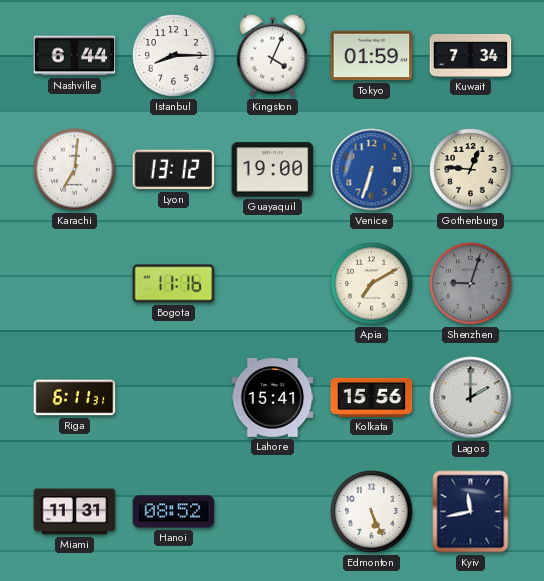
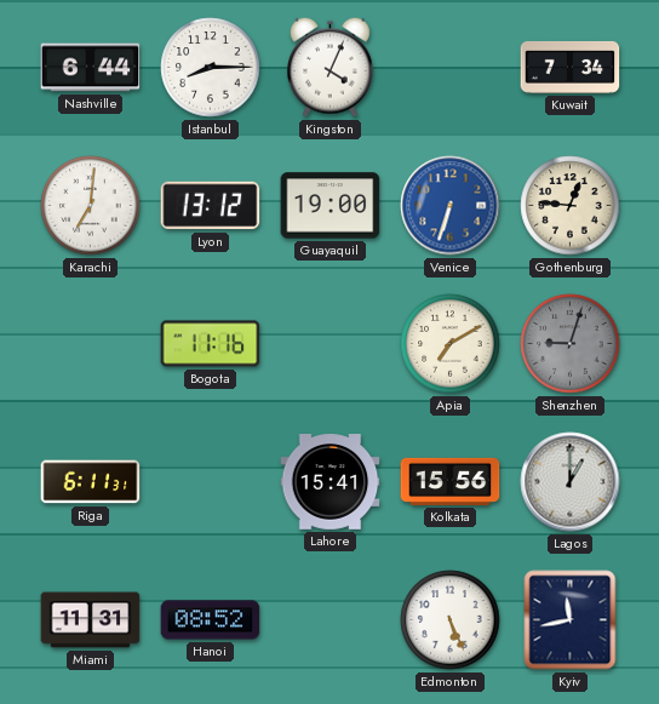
Tokyo: 01:59 -> none (372, 56)
Lagos: 2:00 -> 1:00 (571, 482)
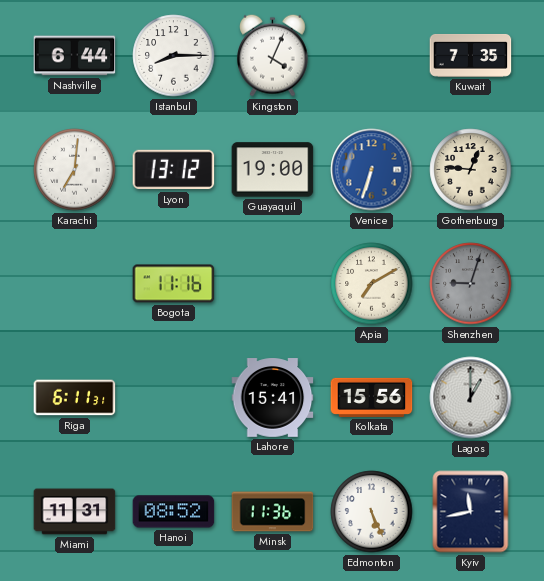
Kuwait: 7:34 -> 7:35 (471, 55)
Minsk: none -> 11:36 (273, 512)
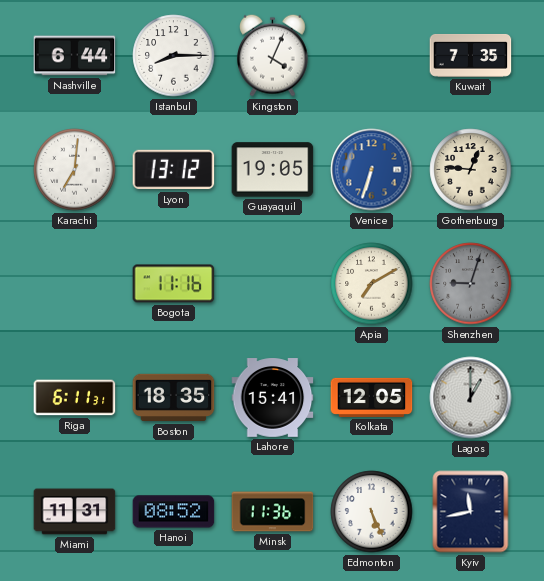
Guayaquil: 19:00 -> 19:05 (273, 170)
Boston: none -> 18:35 (174, 398)
Kolkata: 15:56 -> 12:05 (372, 397)
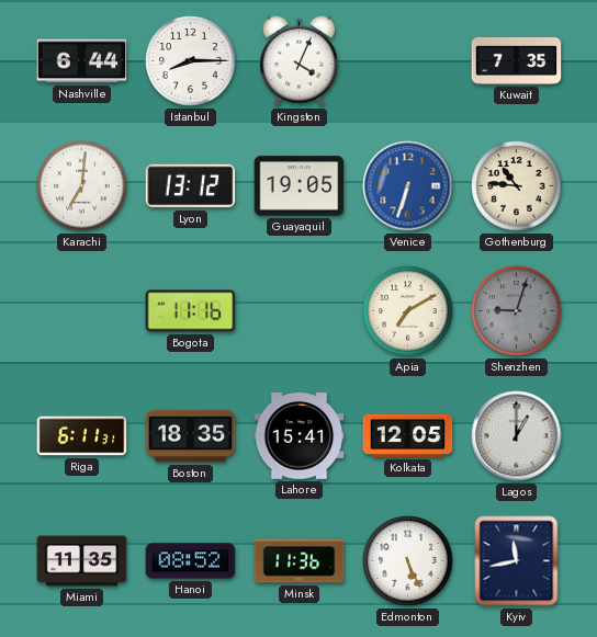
Gothenburg: 12:46 -> 10:46 (517, 186)
Miami: 11:31 -> 11:35 (82, 561)
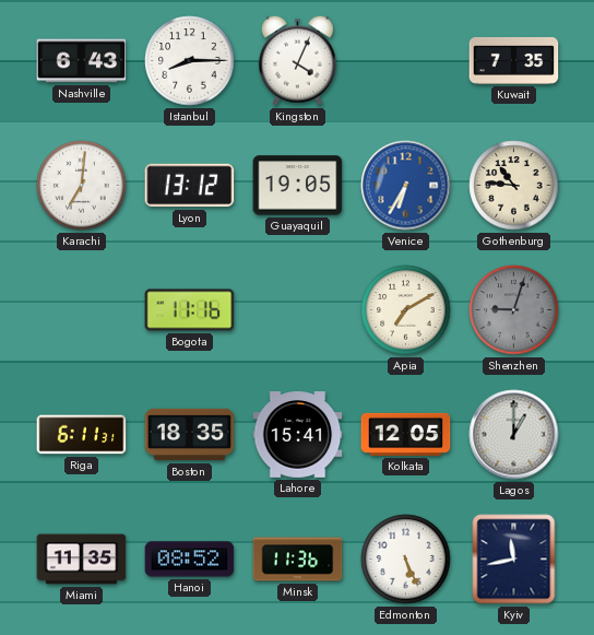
Nashville: 6:44 -> 6:43 (82, 61)
Venice: 6:33 -> 6:35 (406, 186)
